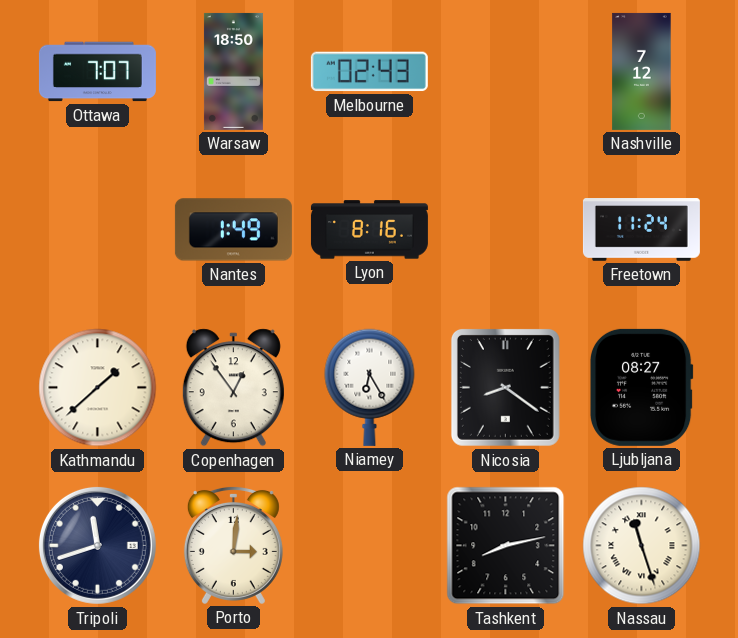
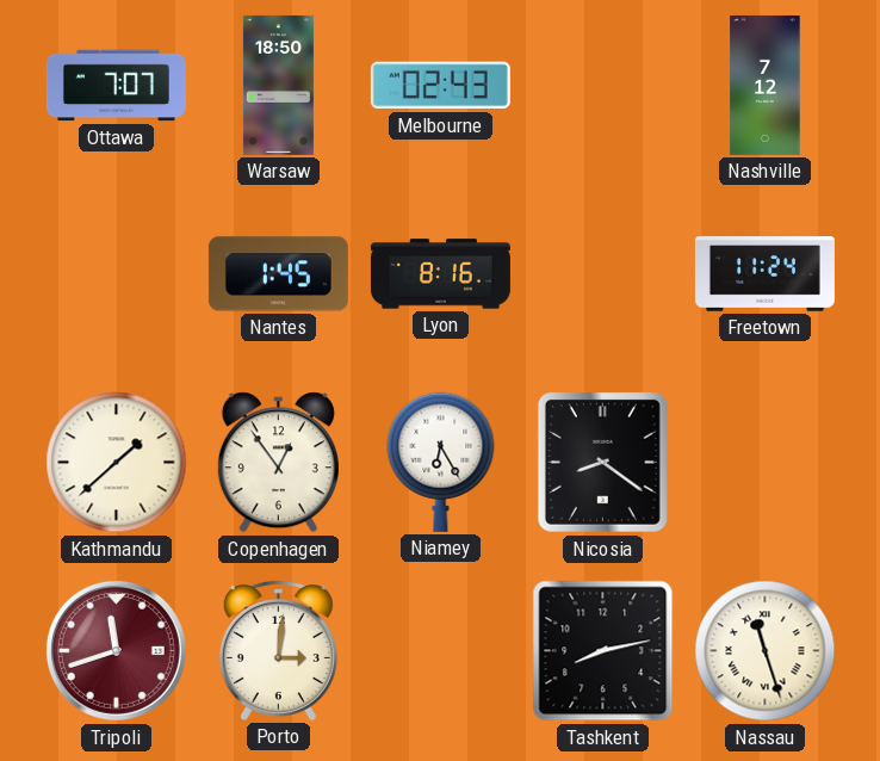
Nantes: 1:49 -> 1:45 (278, 274)
Ljubljana: 08:27 -> none (641, 387)
Tripoli dial: navy -> burgundy (116, 650)
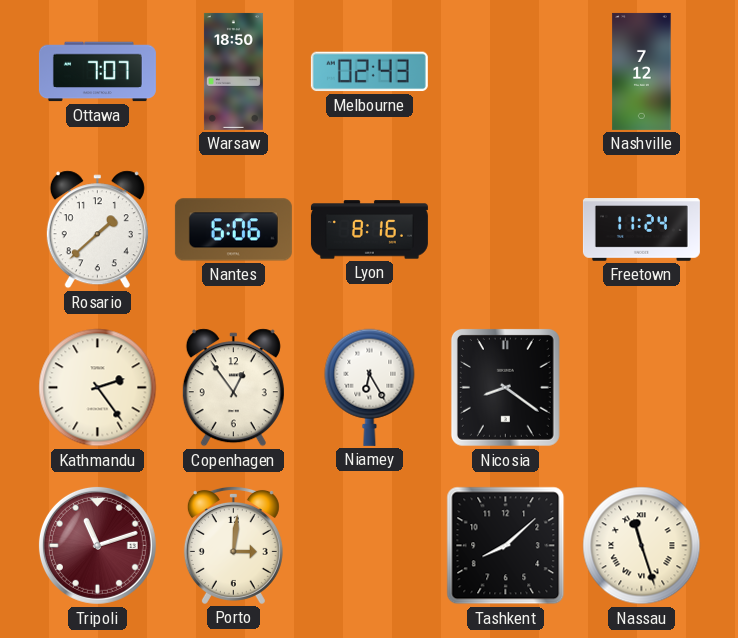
Rosario: none -> 1:38 (97, 230)
Nantes: 1:45 -> 6:06 (233, 230)
Kathmandu: 1:38 -> 2:24 (98, 388)
Tripoli: 11:42 -> 11:12 (97, 545)
Tashkent: 8:13 -> 8:08 (506, 546)
